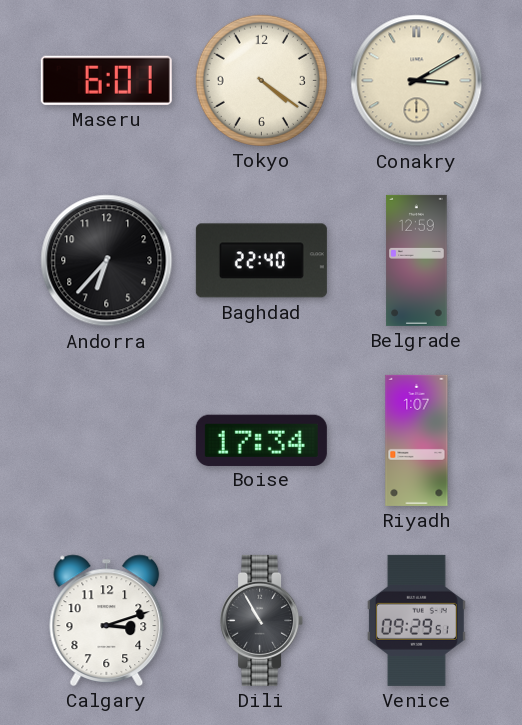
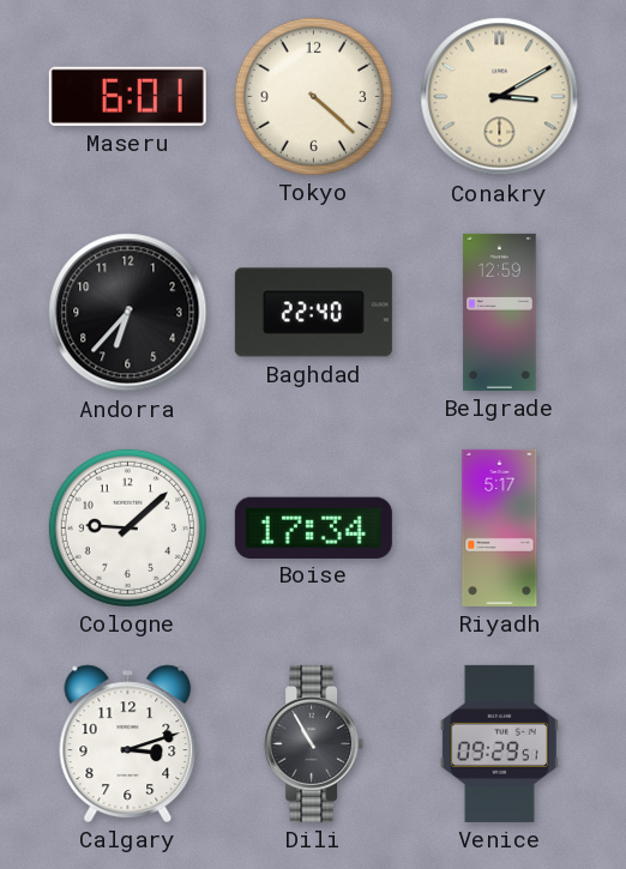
Tokyo: 4:21 -> 4:22 (313, 96)
Cologne: none -> 9:08 (127, 527)
Riyadh: 1:07 -> 5:17 (500, 527)
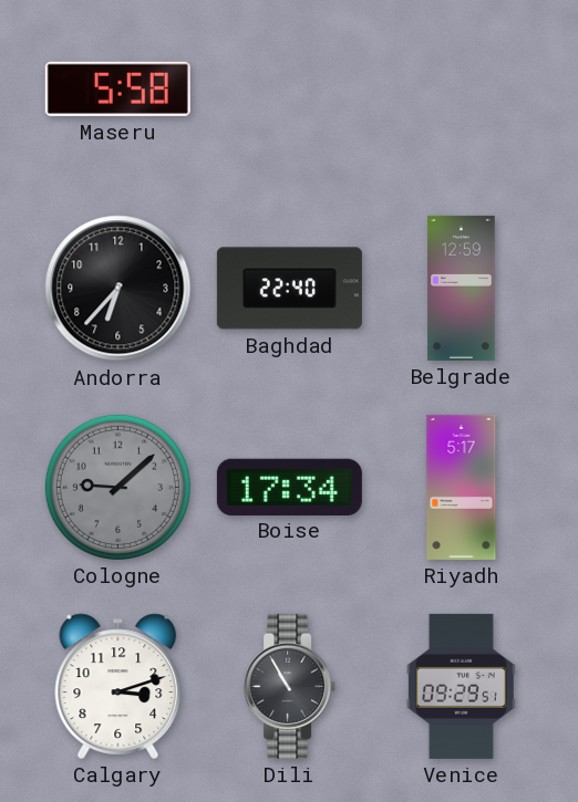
Maseru: 6:01 -> 5:58 (117, 88)
Tokyo: 4:22 -> none (313, 96)
Conakry: 3:10 -> none (500, 97)
Cologne dial: white -> grey (117, 487)
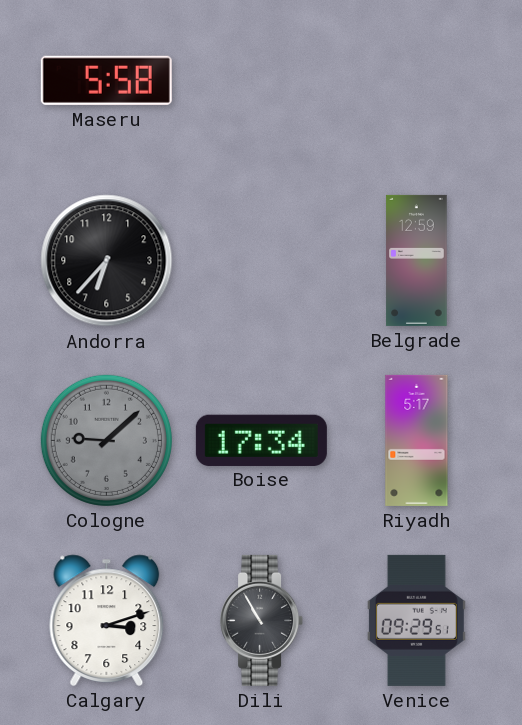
Baghdad: 22:40 -> none (289, 289)
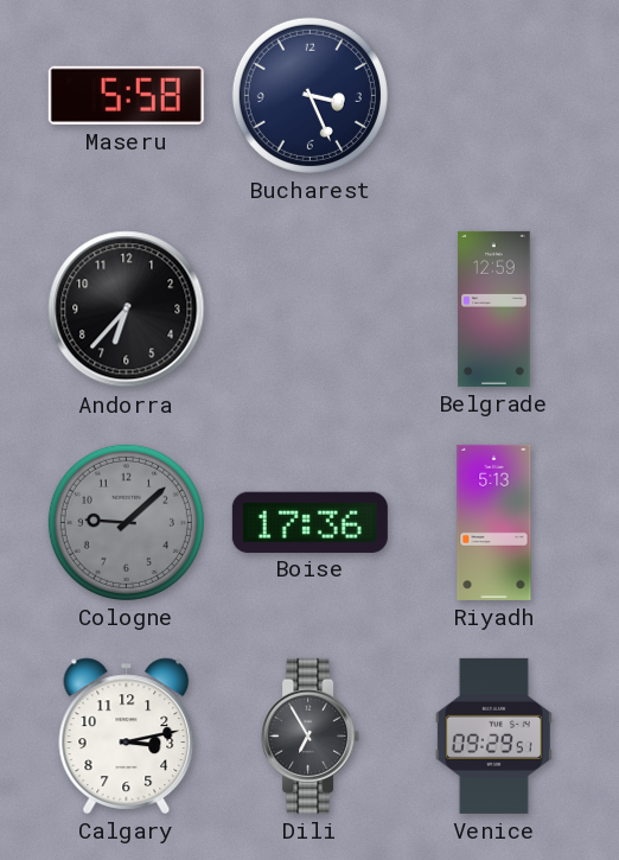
Bucharest: none -> 3:26 (309, 95)
Boise: 17:34 -> 17:36 (309, 522)
Riyadh: 5:17 -> 5:13 (494, 522)
Calgary: 3:12 -> 3:13 (127, 735)
Dili: 10:55 -> 6:55 (311, 735)
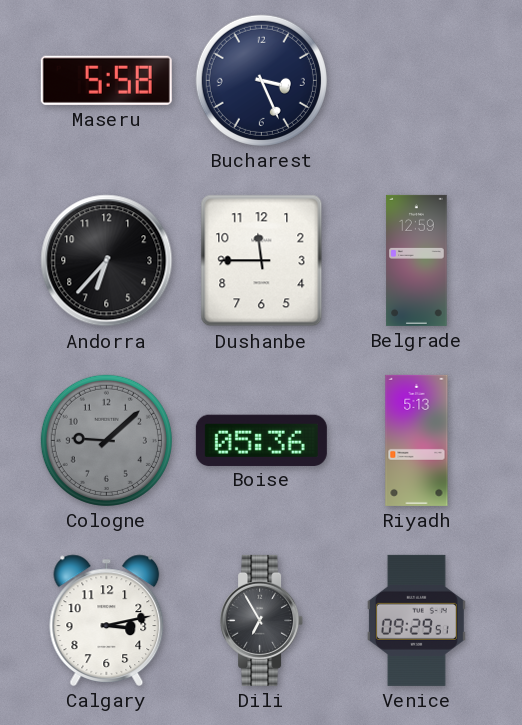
Dushanbe: none -> 11:45 (262, 261)
Boise: 17:36 -> 05:36 (261, 440)
